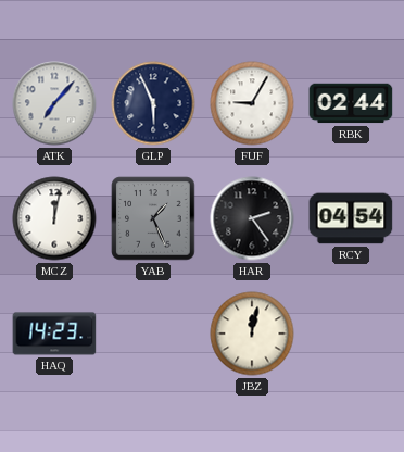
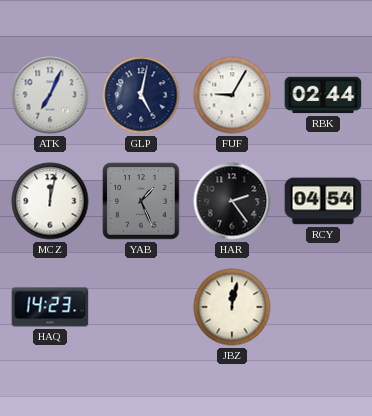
ATK: 7:07 -> 7:04 (50, 95)
GLP: 5:56 -> 5:02 (141, 95)
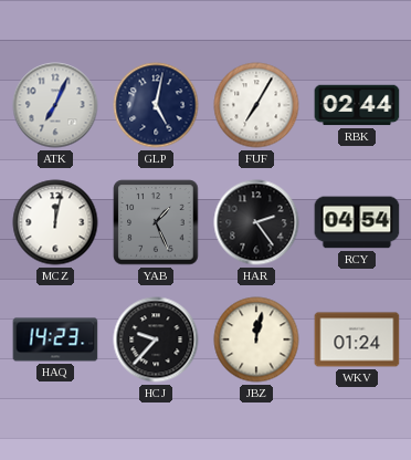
FUF: 9:05 -> 7:05 (256, 105)
HCJ: none -> 9:37 (156, 339)
WKV: none -> 01:24 (357, 339)
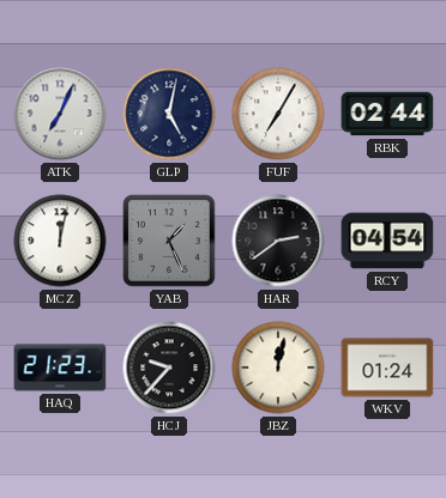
HAR: 2:24 -> 2:39 (278, 241)
HAQ: 14:23 -> 21:23 (60, 368)
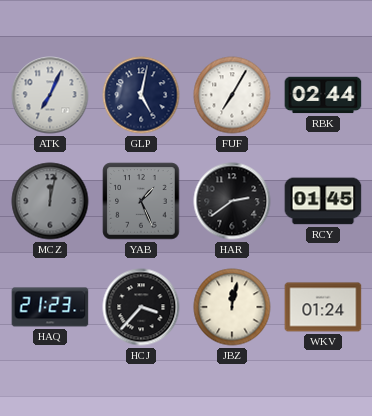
MCZ dial: white -> grey (50, 201)
RCY: 04:54 -> 01:45 (323, 201)
HCJ: 9:37 -> 3:37 (141, 307)
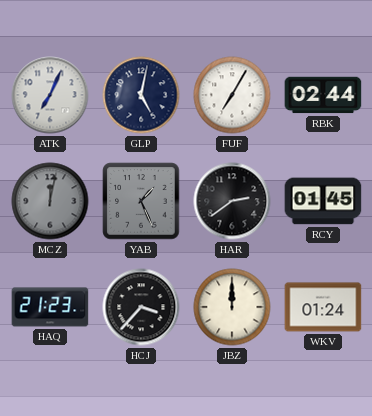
JBZ: 12:02 -> 12:00 (232, 307)
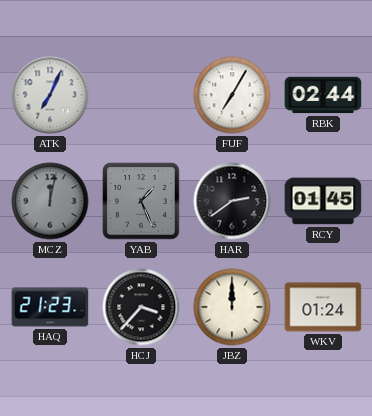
GLP: 5:02 -> none (141, 95)
